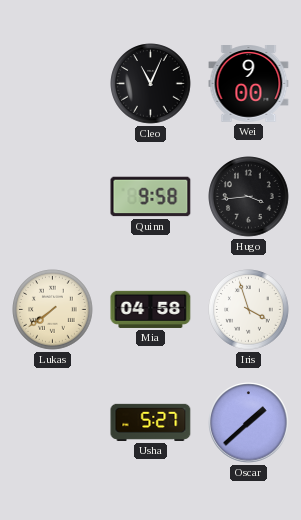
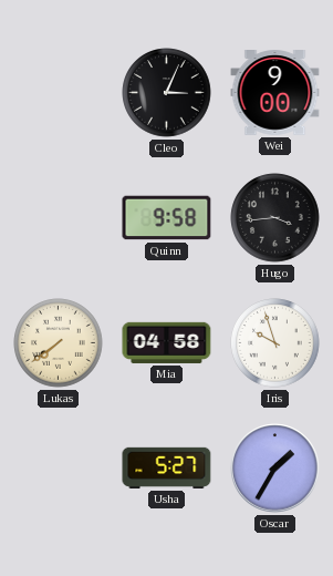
Cleo: 11:04 -> 3:04 (167, 93)
Iris: 3:57 -> 9:57 (275, 343)
Oscar: 1:38 -> 1:35 (275, 469)
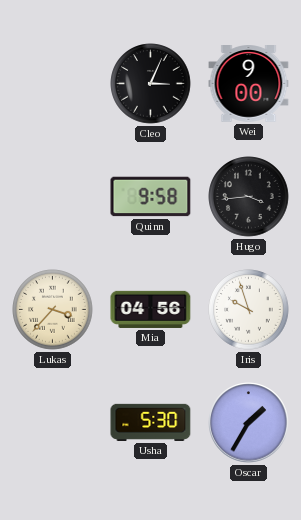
Lukas: 7:39 -> 3:37 (53, 310)
Mia: 04:58 -> 04:56 (151, 309)
Usha: 5:27 -> 5:30 (151, 422)
